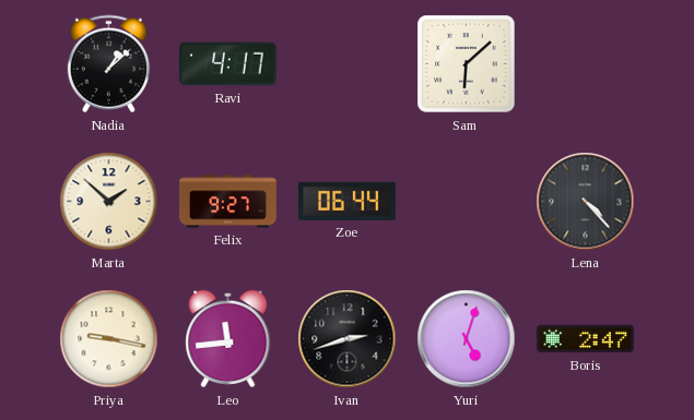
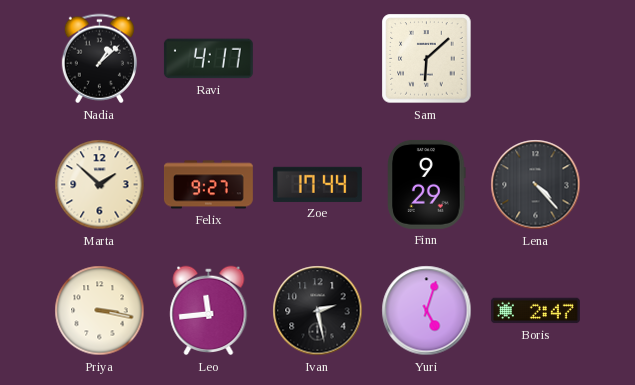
Zoe: 06:44 -> 17:44 (317, 184)
Finn: none -> 9:29 (427, 184)
Priya: 9:17 -> 3:17 (100, 311)
Ivan: 2:42 -> 2:28 (318, 311)
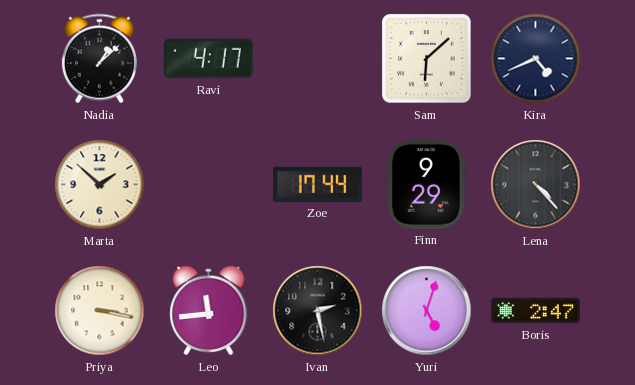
Kira: none -> 4:41 (536, 59)
Felix: 9:27 -> none (208, 185)
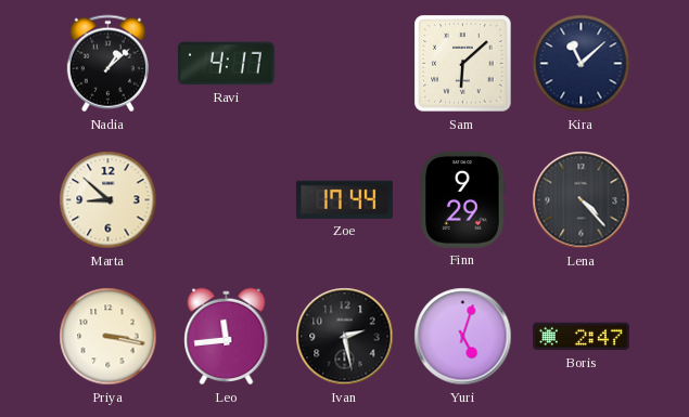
Kira: 4:41 -> 11:08 (582, 64)
Marta: 1:52 -> 8:52 (109, 200)
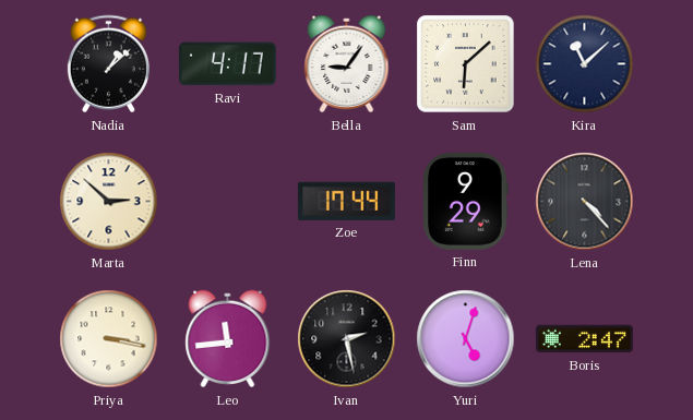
Bella: none -> 9:06 (347, 64)
Marta: 8:52 -> 2:52 (109, 202)
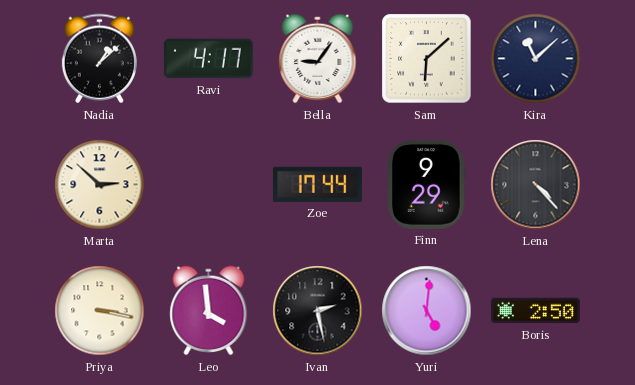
Leo: 11:44 -> 3:59 (209, 311)
Yuri: 5:03 -> 5:01 (427, 311)
Boris: 2:47 -> 2:50 (535, 311)
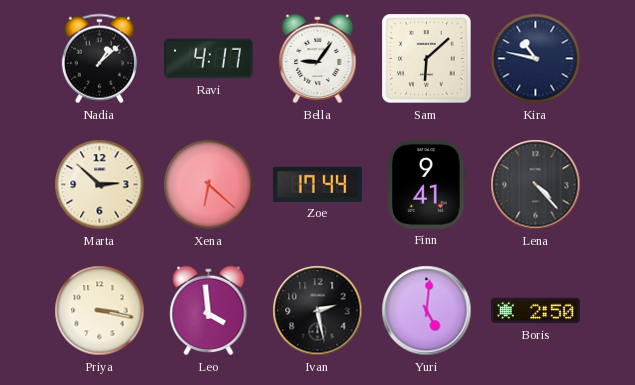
Kira: 11:08 -> 10:47 (536, 59)
Xena: none -> 6:22 (209, 185)
Finn: 9:29 -> 9:41 (427, 184)
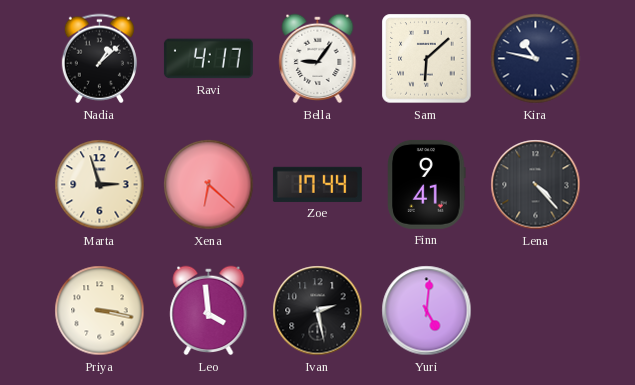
Marta: 2:52 -> 2:57 (100, 185)
Boris: 2:50 -> none (535, 311)
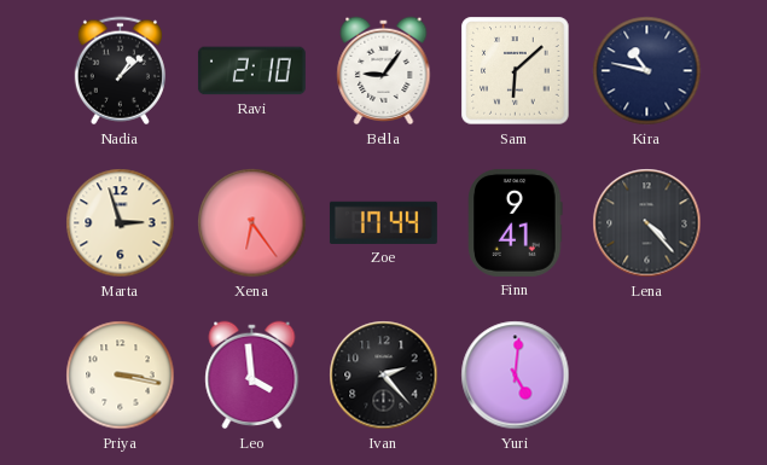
Ravi: 4:17 -> 2:10 (251, 71)
Xena: 6:22 -> 6:24 (252, 223)
Ivan: 2:28 -> 2:23 (384, 376)
